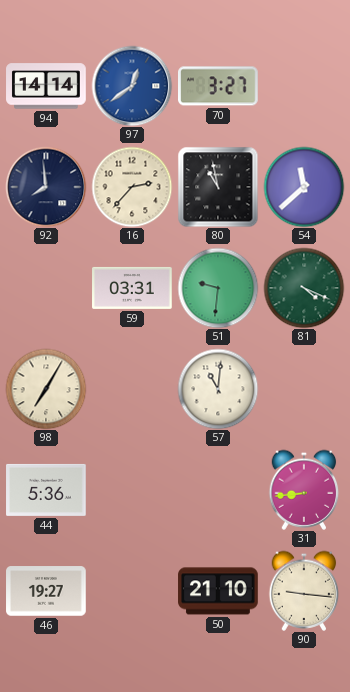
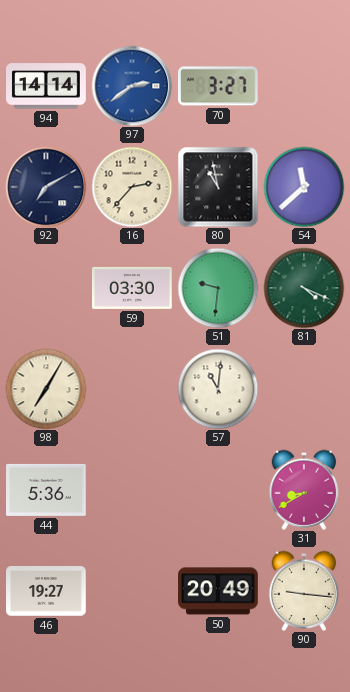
97: 12:39 -> 2:39 (132, 86)
92: 7:59 -> 7:10 (46, 187)
59: 03:31 -> 03:30 (132, 288)
31: 8:44 -> 8:40 (304, 490)
50: 21:10 -> 20:49 (218, 591)
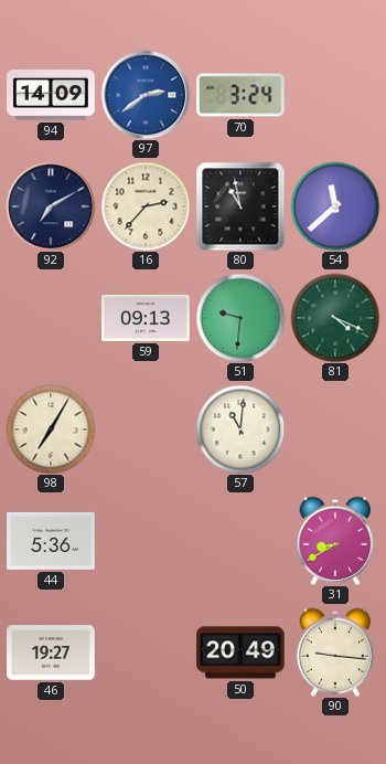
94: 14:14 -> 14:09 (51, 95)
70: 3:27 -> 3:24 (242, 95)
59: 03:30 -> 09:13 (146, 318)
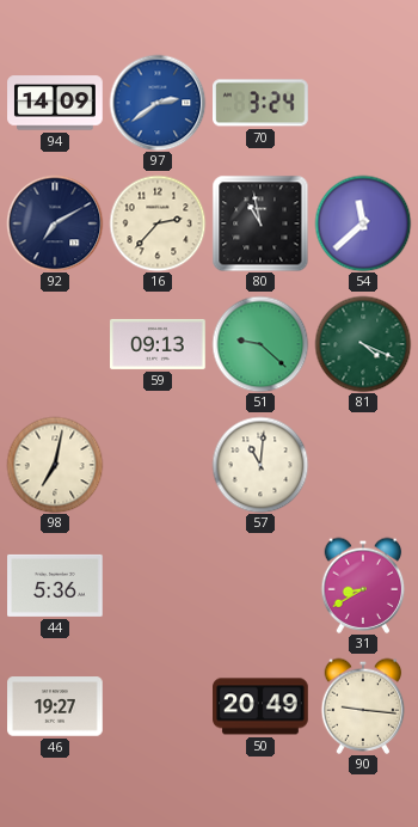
51: 9:31 -> 9:22 (260, 344)
98: 7:05 -> 7:02 (55, 465)
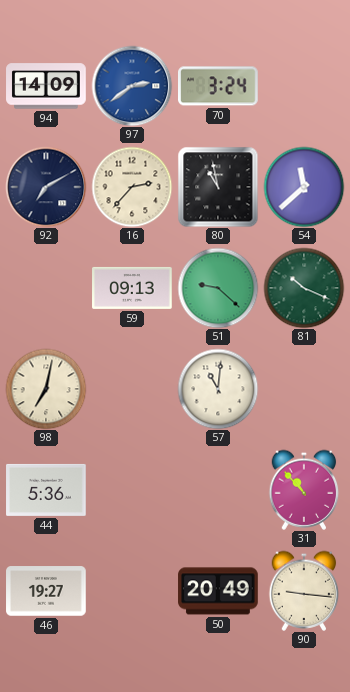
81: 4:19 -> 10:19 (304, 288)
31: 8:40 -> 10:53 (304, 490)
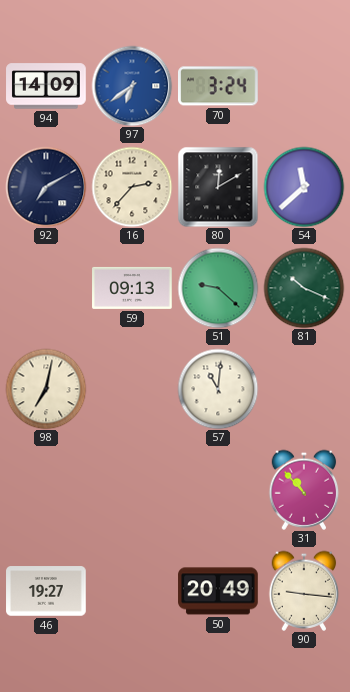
97: 2:39 -> 6:39 (132, 86)
80: 10:58 -> 12:10 (218, 187)
44: 5:36 -> none (46, 490)
